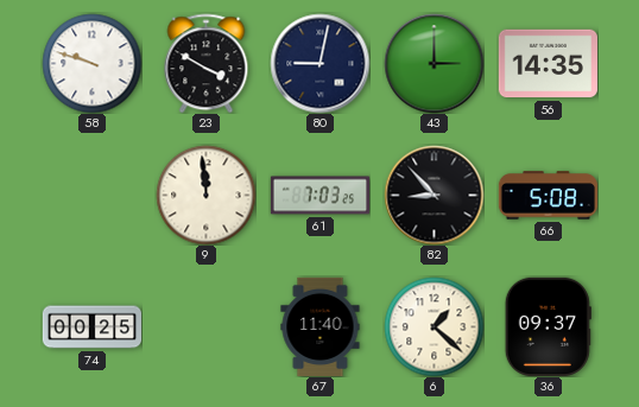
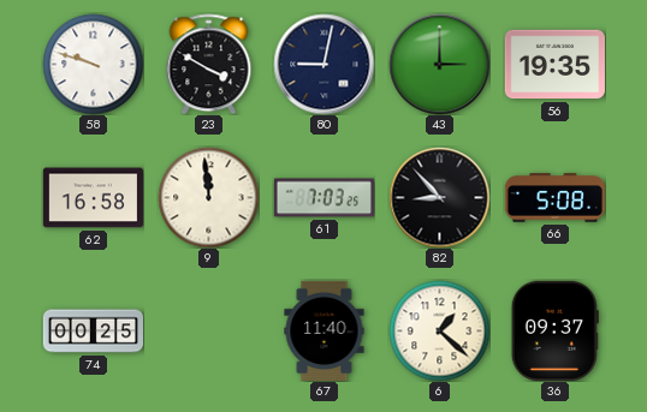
56: 14:35 -> 19:35 (554, 65)
62: none -> 16:58 (93, 198)
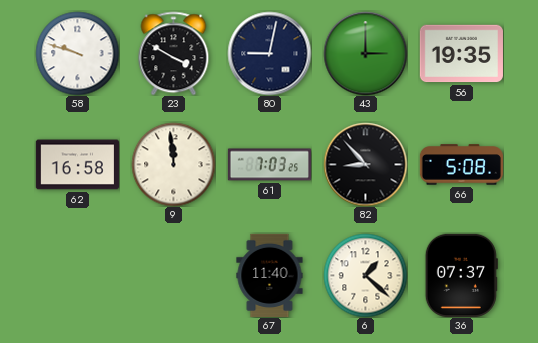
74: 00:25 -> none (93, 332)
36: 09:37 -> 07:37 (461, 275)
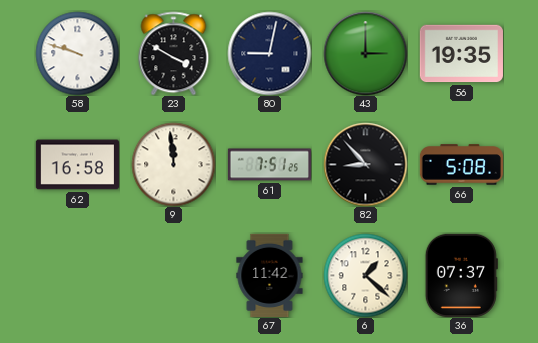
61: 7:03 -> 7:51 (269, 165)
67: 11:40 -> 11:42 (270, 275)
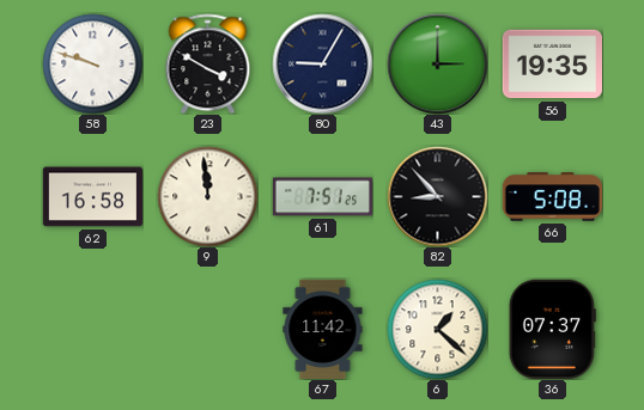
80: 9:02 -> 9:05 (322, 63)
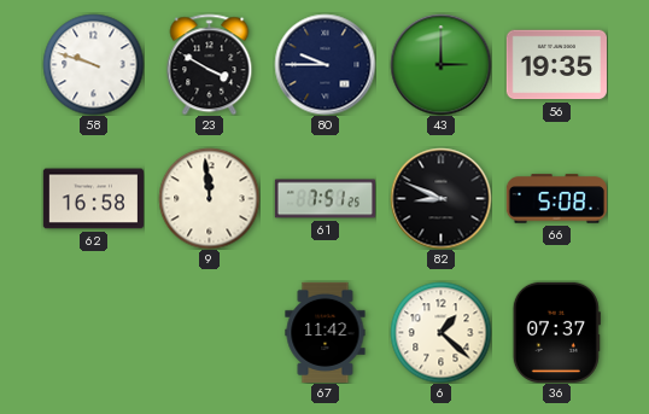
80: 9:05 -> 9:45 (324, 64)
82: 8:53 -> 8:49 (440, 198)
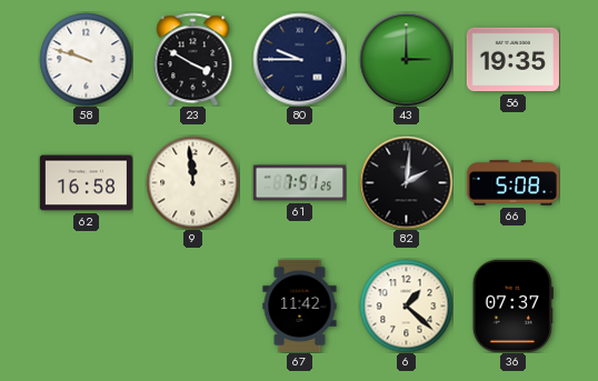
82: 8:49 -> 2:01 (406, 182)
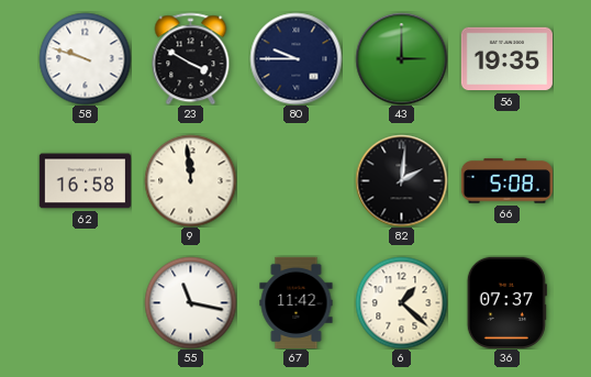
61: 7:51 -> none (299, 183)
55: none -> 11:17 (190, 302)
